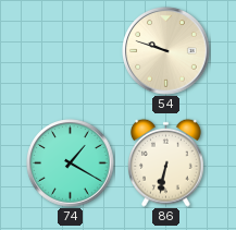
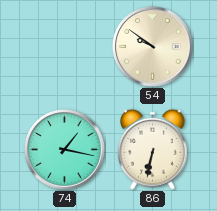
54: 9:48 -> 9:51 (153, 47)
74: 1:20 -> 1:17 (65, 150)
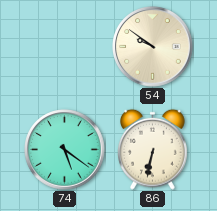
74: 1:17 -> 5:21 (65, 150)
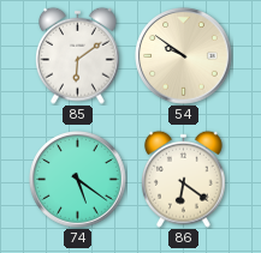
85: none -> 6:09 (78, 55)
86: 6:32 -> 6:21 (184, 179)
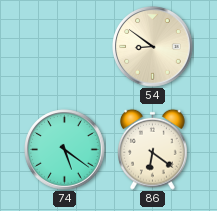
85: 6:09 -> none (78, 55)
54: 9:51 -> 8:51 (153, 47)
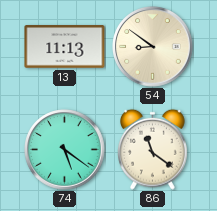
13: none -> 11:13 (65, 47)
86: 6:21 -> 11:21 (153, 149)
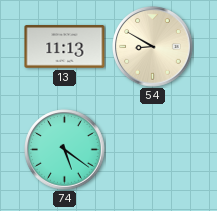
54: 8:51 -> 8:50 (153, 47)
86: 11:21 -> none (153, 149)
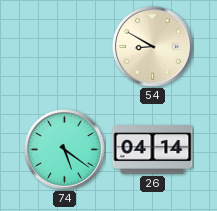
13: 11:13 -> none (65, 47)
26: none -> 04:14 (153, 150)
